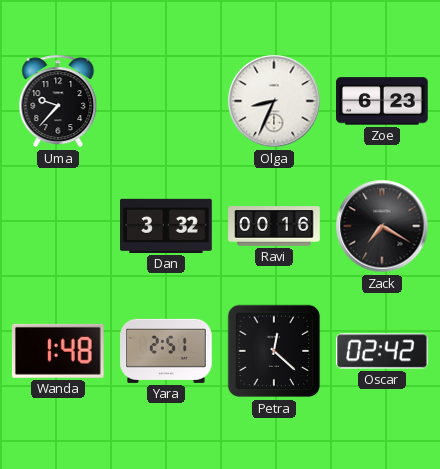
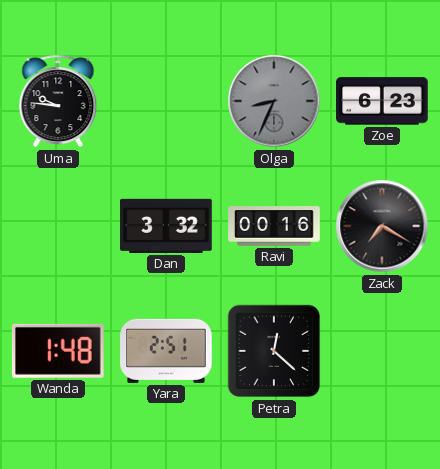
Uma: 9:37 -> 9:46 (58, 101)
Olga dial: white -> grey (274, 101)
Oscar: 02:42 -> none (382, 351)
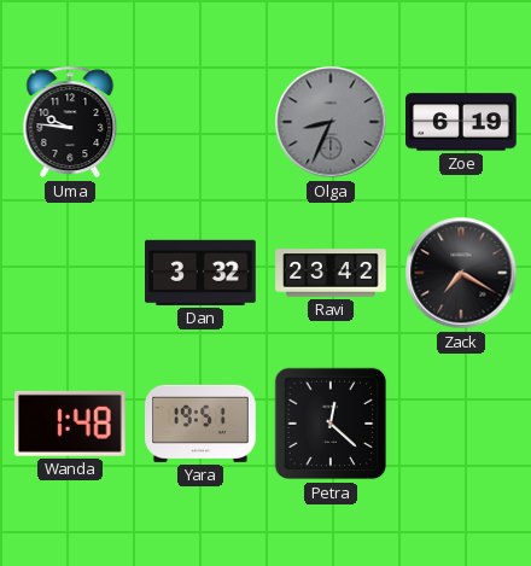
Zoe: 6:23 -> 6:19 (461, 122)
Ravi: 00:16 -> 23:42 (331, 273)
Yara: 2:51 -> 19:51 (200, 424)
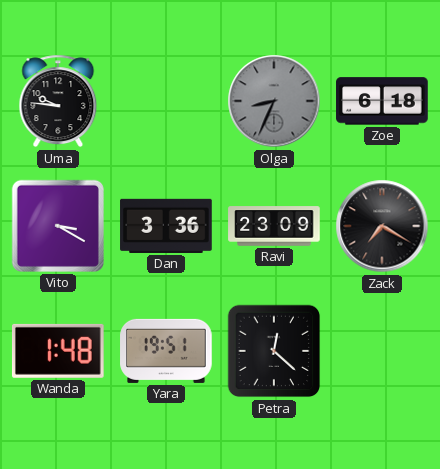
Zoe: 6:19 -> 6:18 (382, 101)
Vito: none -> 3:20 (58, 226)
Dan: 3:32 -> 3:36 (166, 226)
Ravi: 23:42 -> 23:09 (274, 226)
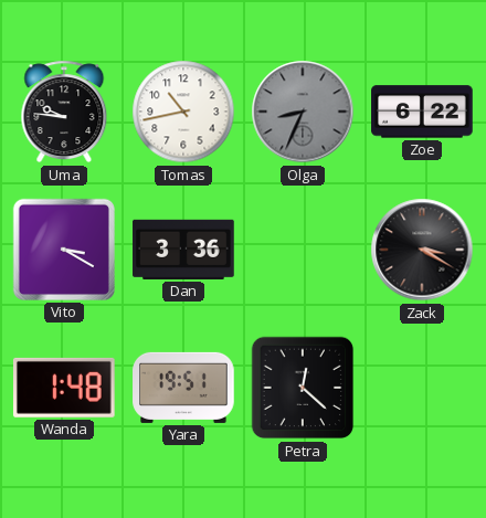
Tomas: none -> 10:43 (183, 112)
Zoe: 6:18 -> 6:22 (422, 112)
Ravi: 23:09 -> none (274, 226)
Zack: 7:20 -> 3:20 (422, 250)
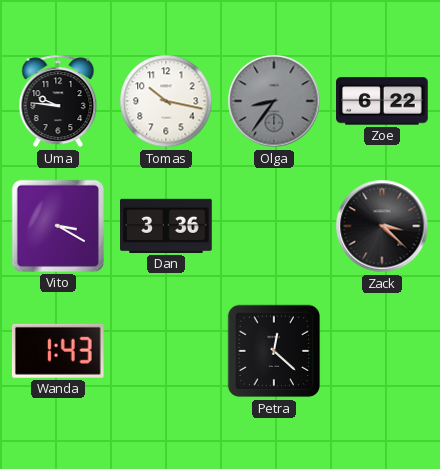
Tomas: 10:43 -> 10:17 (166, 101)
Olga: 8:34 -> 8:36 (274, 101)
Zack: 3:20 -> 3:22 (382, 226)
Wanda: 1:48 -> 1:43 (58, 351)
Yara: 19:51 -> none (183, 388)
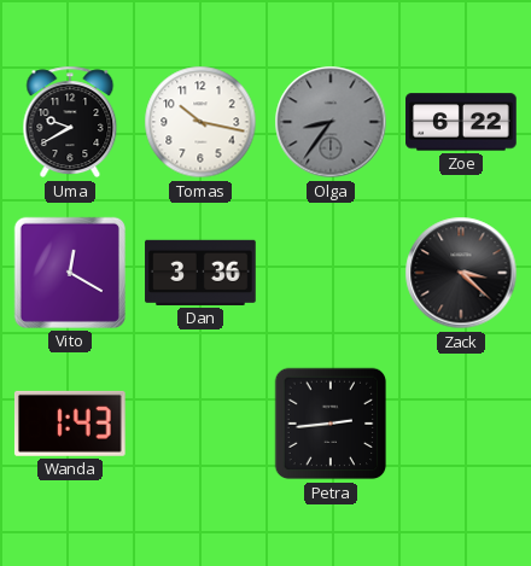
Uma: 9:46 -> 9:40 (70, 122)
Vito: 3:20 -> 12:20 (70, 273)
Petra: 12:22 -> 2:44 (331, 424)
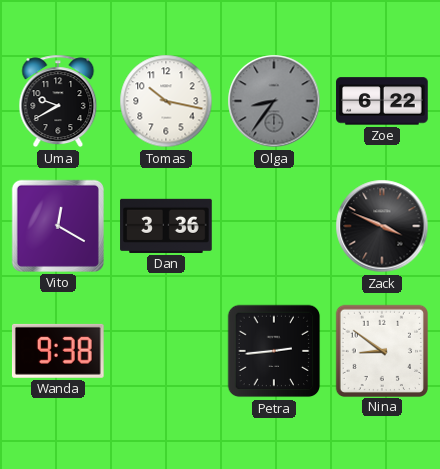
Zack: 3:22 -> 3:49 (382, 226)
Wanda: 1:43 -> 9:38 (58, 351)
Nina: none -> 8:51 (381, 350)
